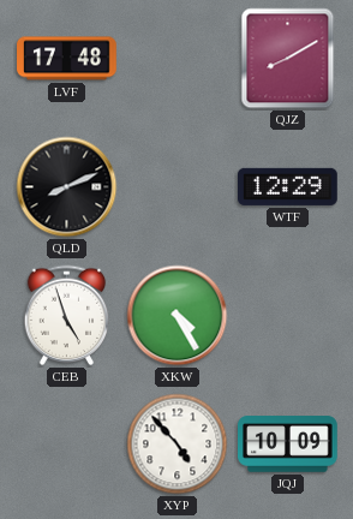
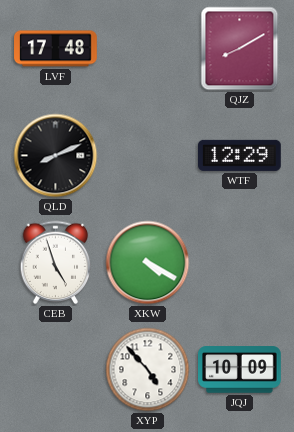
XKW: 4:25 -> 4:20 (148, 263)
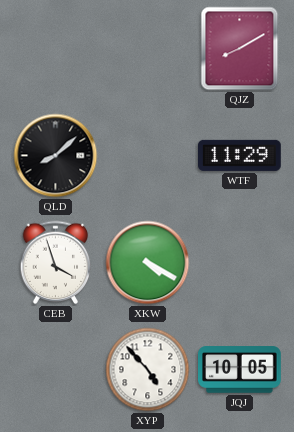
LVF: 17:48 -> none (56, 49)
QLD: 8:11 -> 8:08 (56, 156)
WTF: 12:29 -> 11:29 (240, 155)
CEB: 4:57 -> 3:57 (56, 263)
JQJ: 10:09 -> 10:05 (240, 370)
